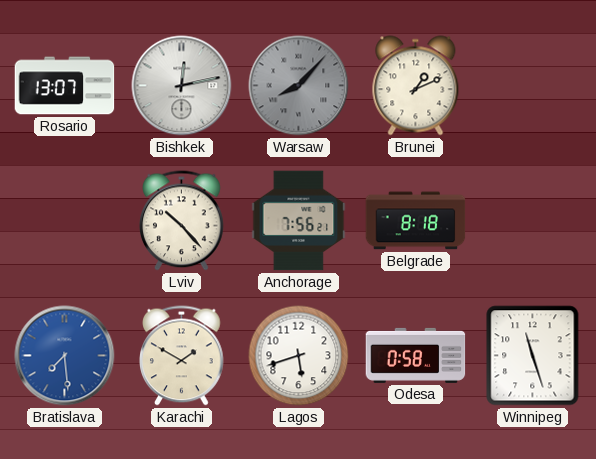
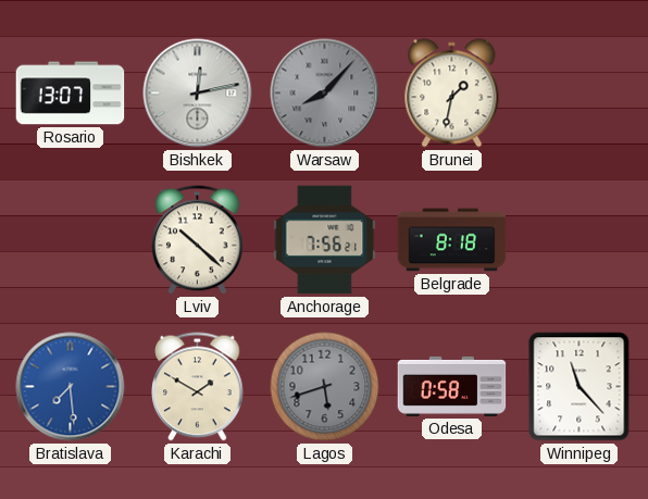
Brunei: 1:11 -> 1:32 (452, 93)
Lviv: 10:23 -> 10:22 (198, 240)
Lagos dial: white -> grey (325, 387)
Winnipeg: 11:27 -> 11:23 (580, 387)
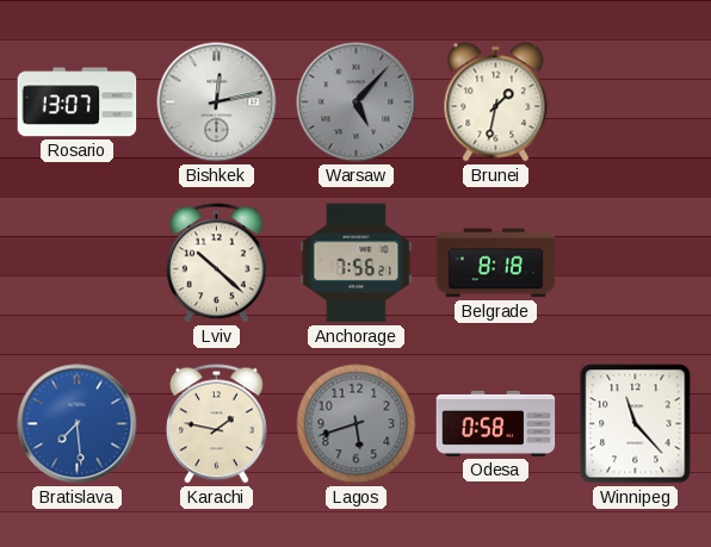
Warsaw: 8:07 -> 5:07 (357, 102)
Karachi: 1:50 -> 1:47 (217, 424)
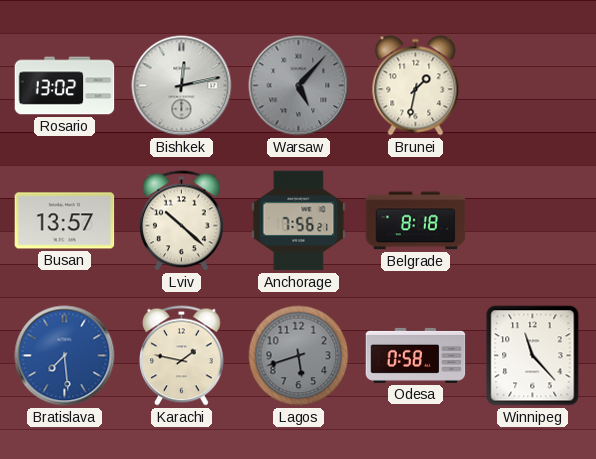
Rosario: 13:07 -> 13:02 (65, 86)
Busan: none -> 13:57 (65, 221)
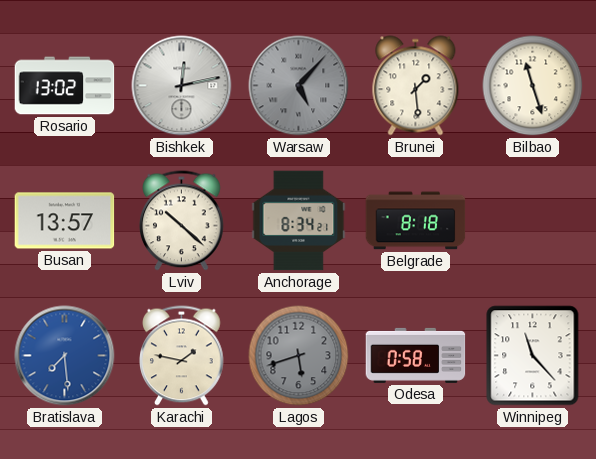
Brunei: 1:32 -> 1:29 (416, 86)
Bilbao: none -> 11:27 (533, 86)
Anchorage: 7:56 -> 8:34 (299, 221)
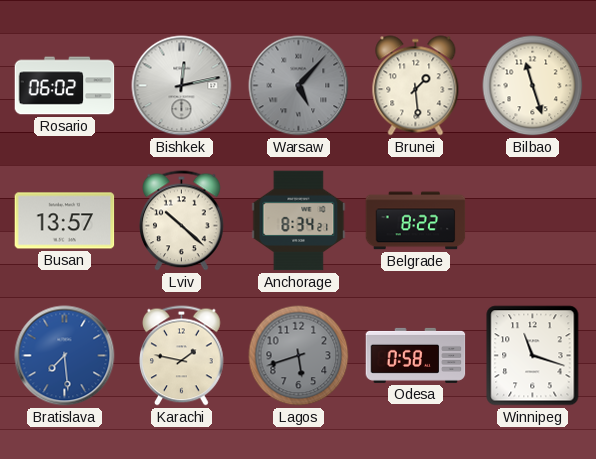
Rosario: 13:02 -> 06:02 (65, 86)
Belgrade: 8:18 -> 8:22 (416, 221)
Winnipeg: 11:23 -> 11:18 (533, 356)
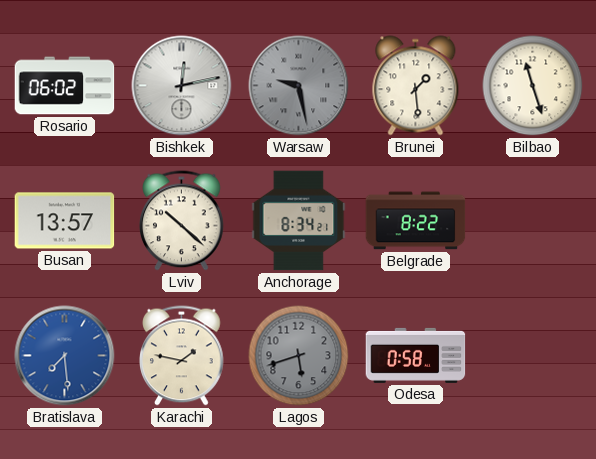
Warsaw: 5:07 -> 9:28 (299, 86)
Winnipeg: 11:18 -> none (533, 356)
